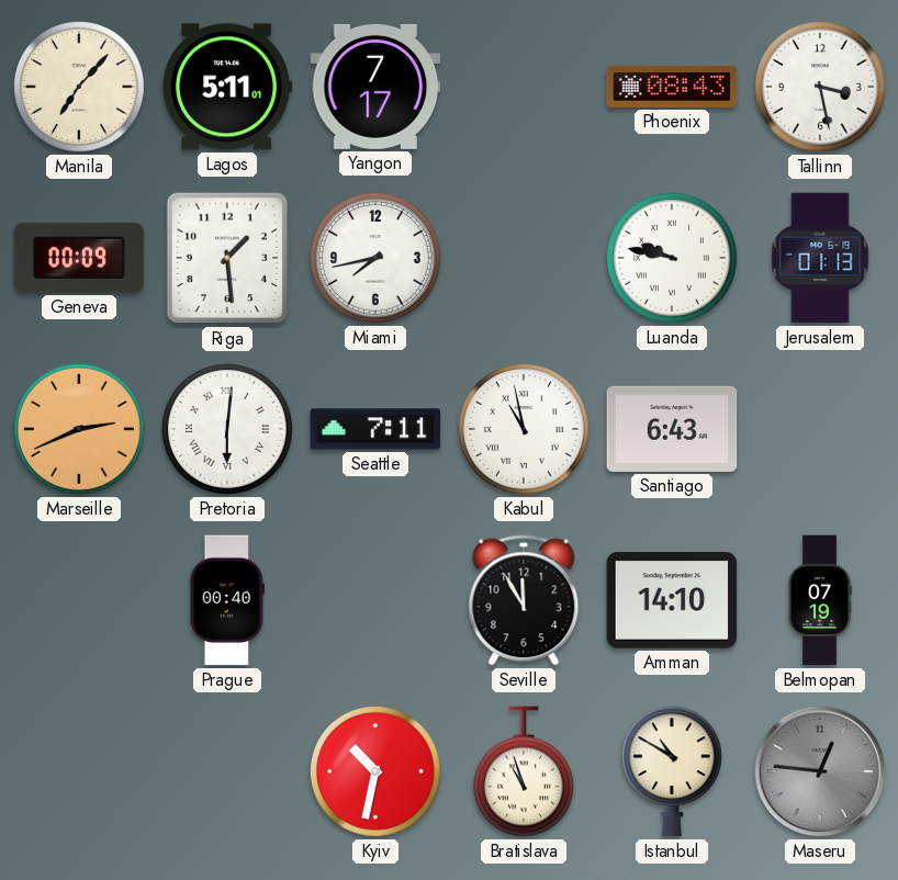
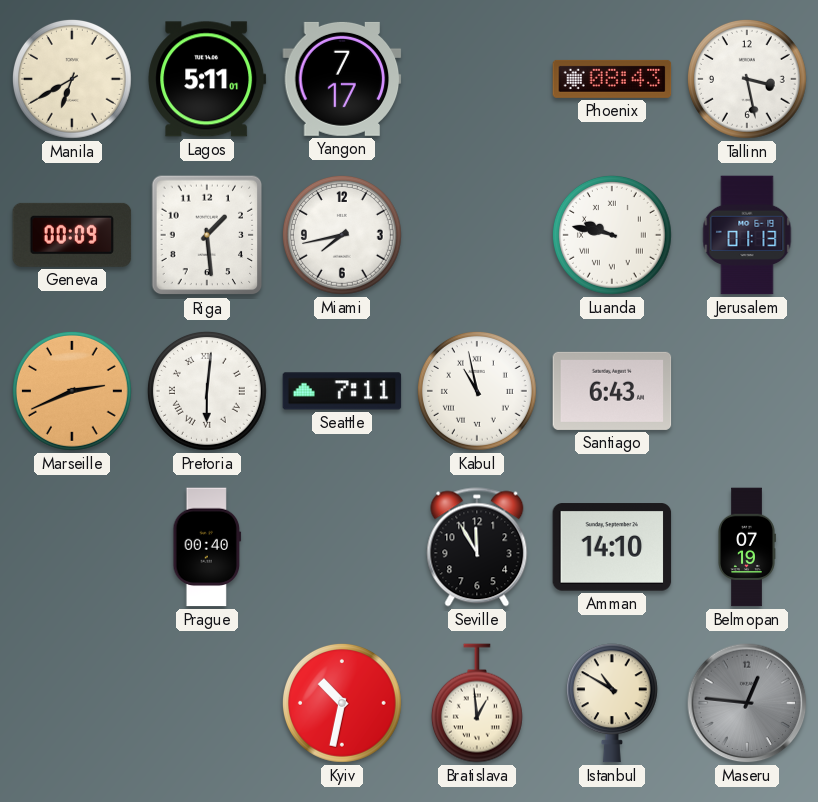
Manila: 7:07 -> 6:40 (72, 79)
Bratislava: 10:57 -> 12:59 (477, 703)
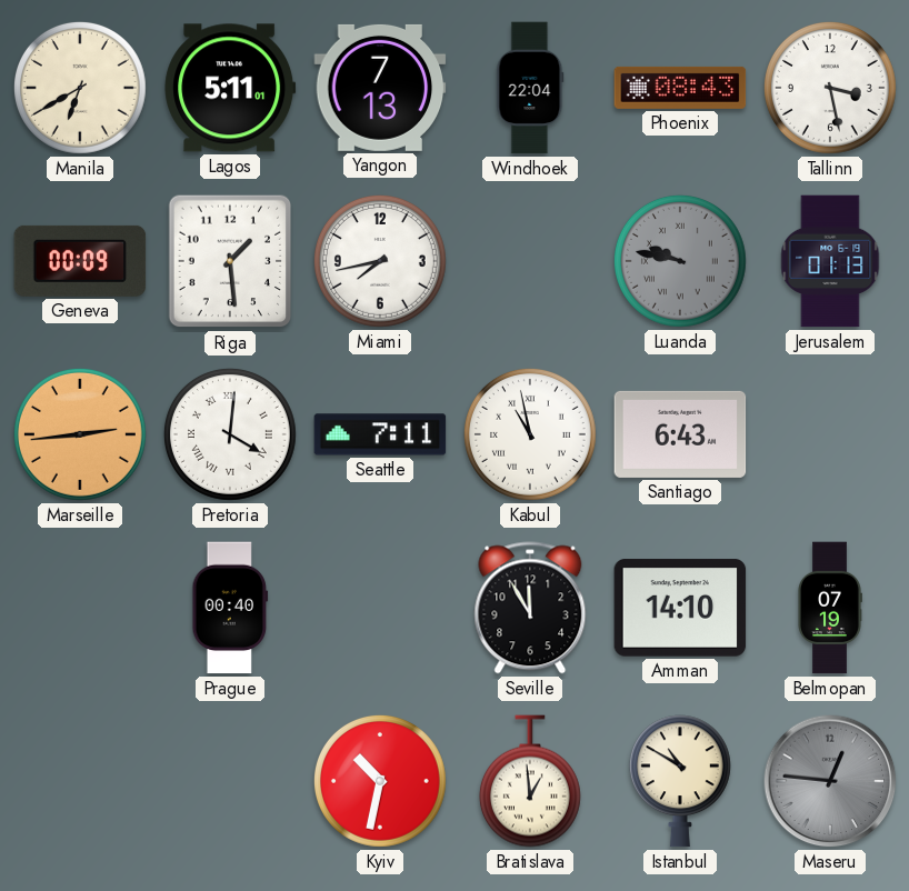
Yangon: 7:17 -> 7:13 (380, 88)
Windhoek: none -> 22:04 (530, 88)
Luanda dial: white -> grey (680, 261)
Marseille: 2:41 -> 2:44 (80, 434)
Pretoria: 6:01 -> 4:01 (230, 434)
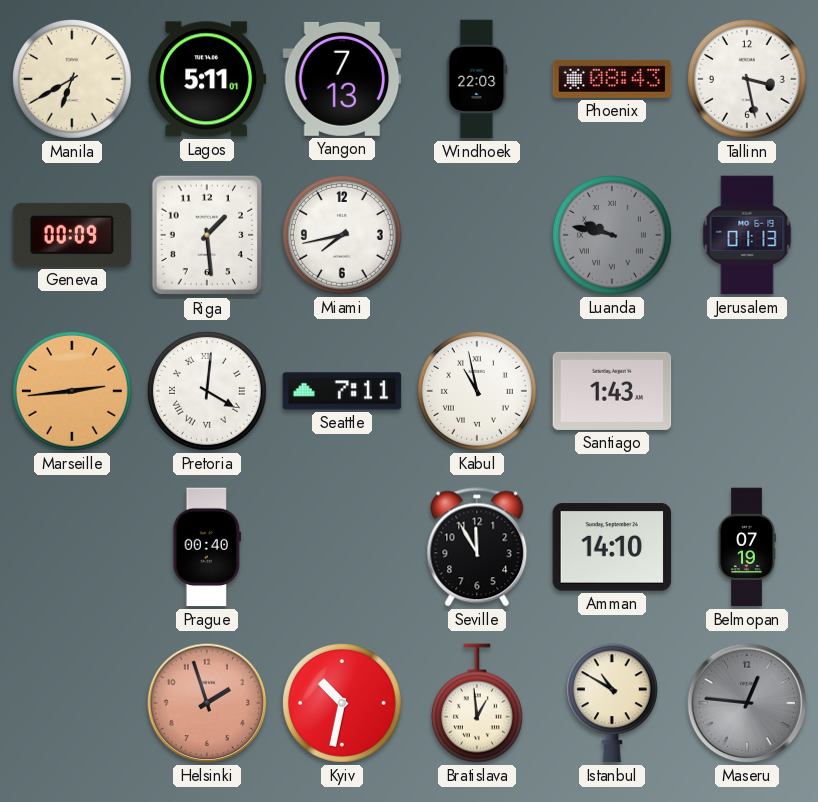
Windhoek: 22:04 -> 22:03 (477, 79)
Santiago: 6:43 -> 1:43 (612, 391)
Helsinki: none -> 1:57 (207, 703)
